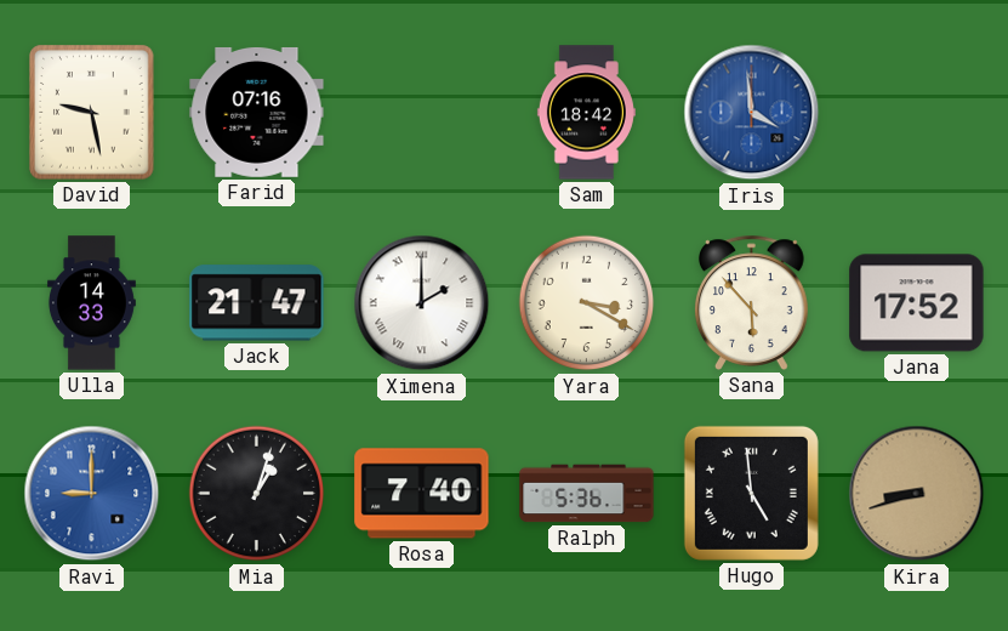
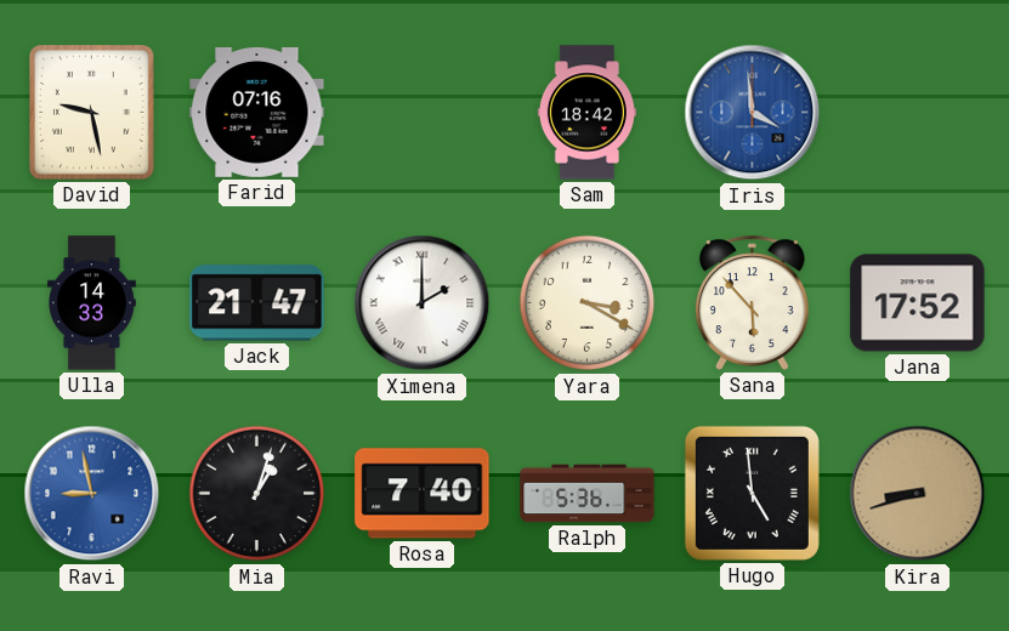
Ravi: 9:00 -> 8:58 (92, 494)
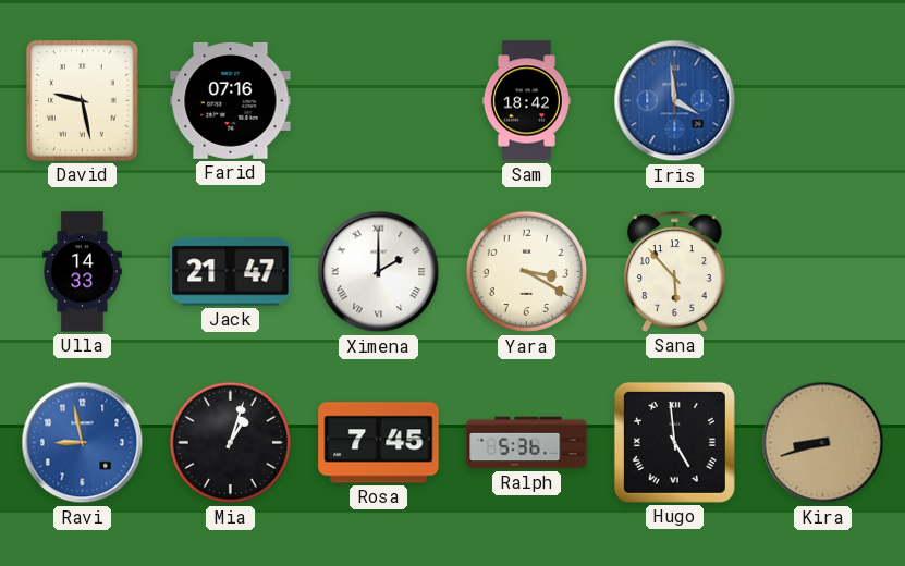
Jana: 17:52 -> none (918, 303)
Rosa: 7:40 -> 7:45 (379, 443)
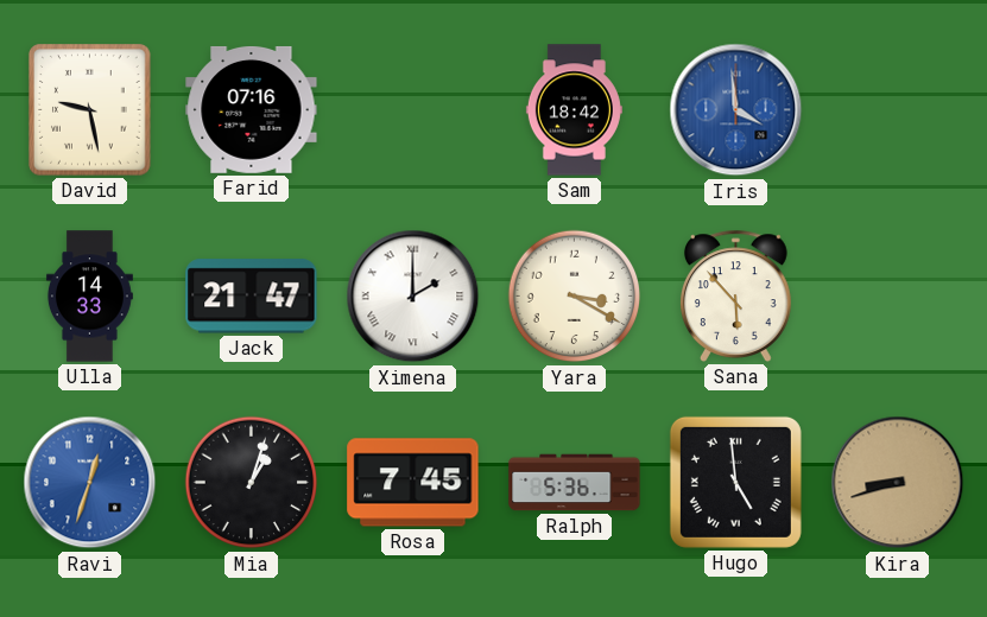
Ravi: 8:58 -> 12:33 (90, 483)
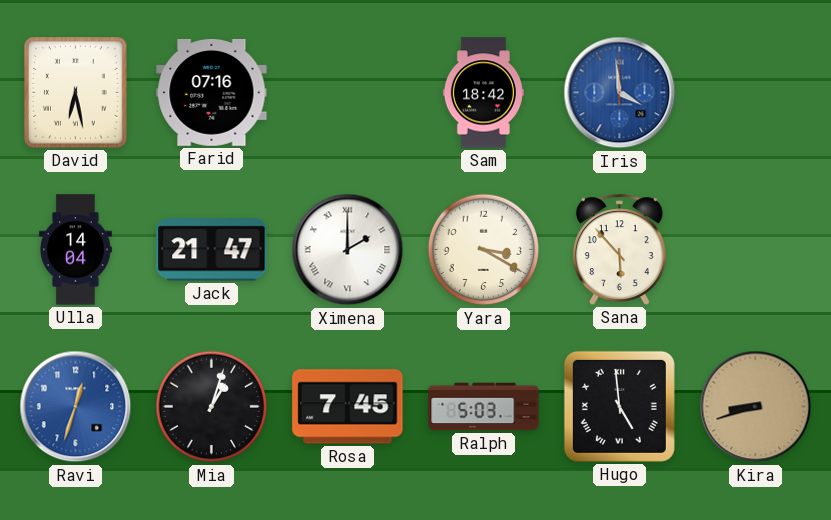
David: 9:28 -> 6:28 (76, 93)
Ulla: 14:33 -> 14:04 (75, 250)
Ralph: 5:36 -> 5:03 (484, 407)
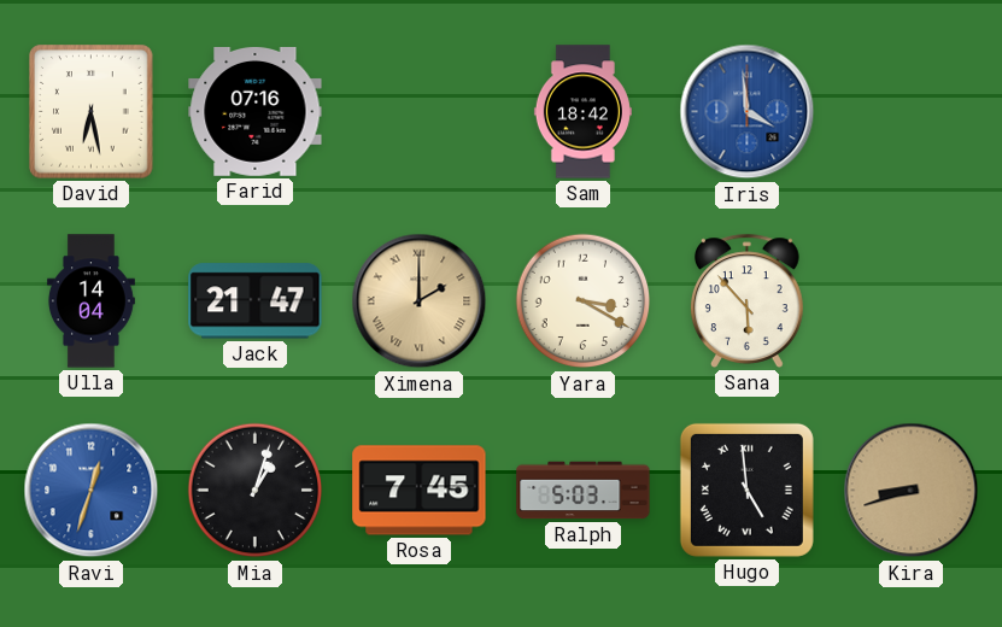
Ximena dial: white -> champagne (420, 301)
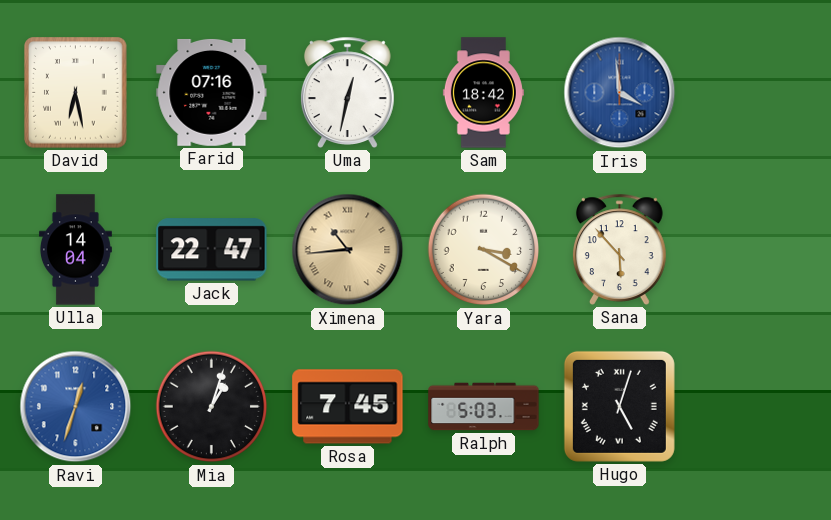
Uma: none -> 12:32 (347, 92)
Jack: 21:47 -> 22:47 (212, 250)
Ximena: 2:00 -> 10:44 (348, 250)
Hugo: 4:59 -> 5:03 (619, 406)
Kira: 8:42 -> none (912, 491)
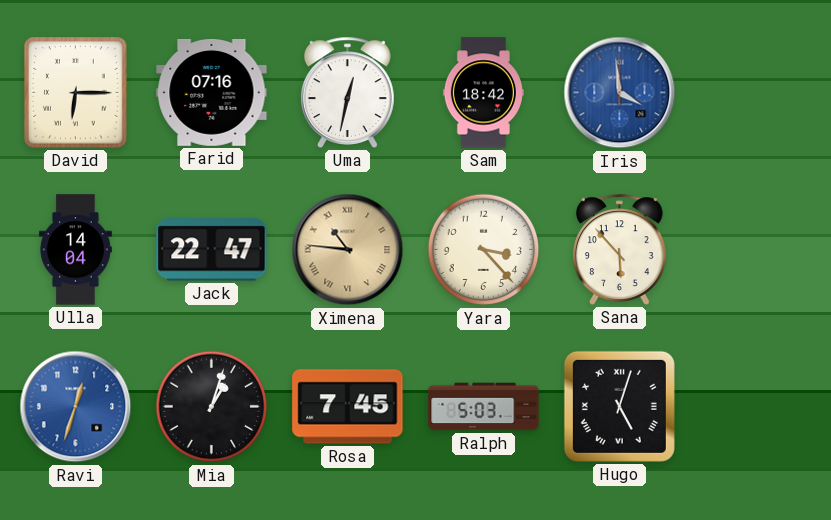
David: 6:28 -> 6:15 (76, 93)
Ximena: 10:44 -> 10:46 (348, 250)
Yara: 3:20 -> 3:23 (484, 250)
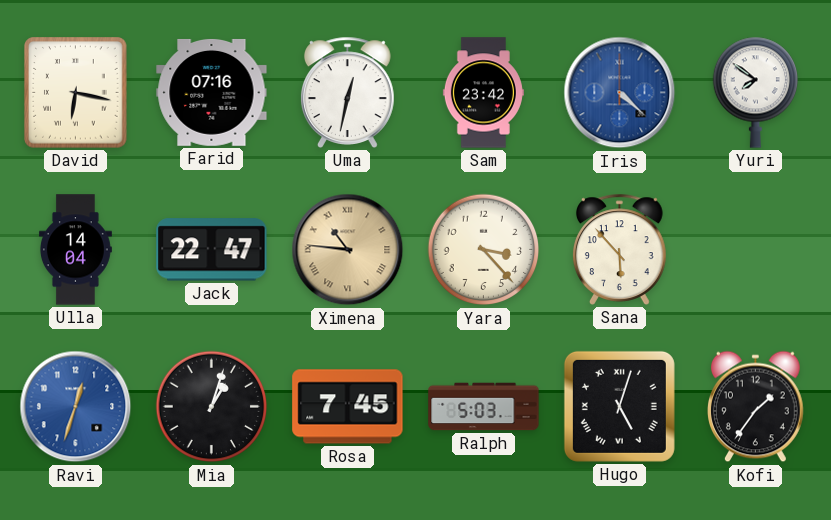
David: 6:15 -> 6:17 (76, 93)
Sam: 18:42 -> 23:42 (483, 93)
Iris: 3:59 -> 4:22 (620, 93)
Yuri: none -> 7:51 (755, 92)
Kofi: none -> 1:36 (756, 407)
